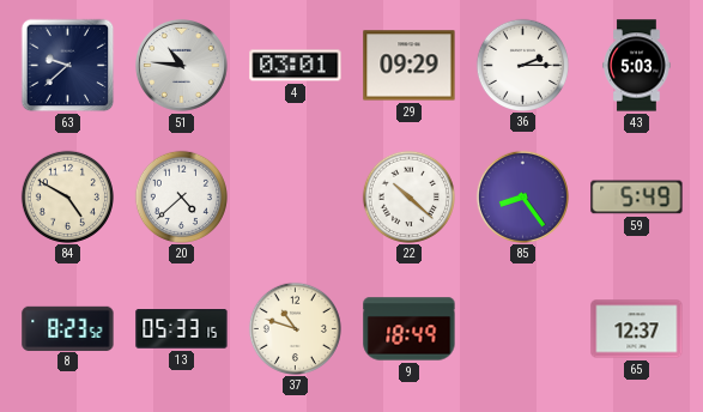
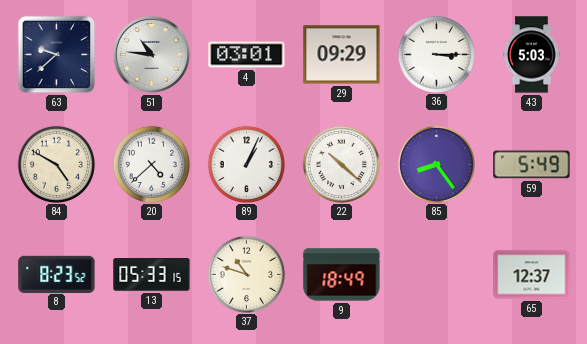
36: 2:15 -> 3:15 (436, 54)
89: none -> 1:04 (246, 164)
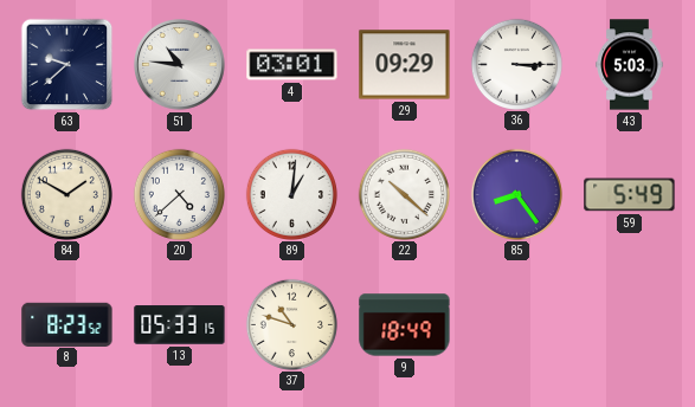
84: 4:50 -> 1:50 (66, 194)
89: 1:04 -> 1:01 (291, 194)
65: 12:37 -> none (532, 275)
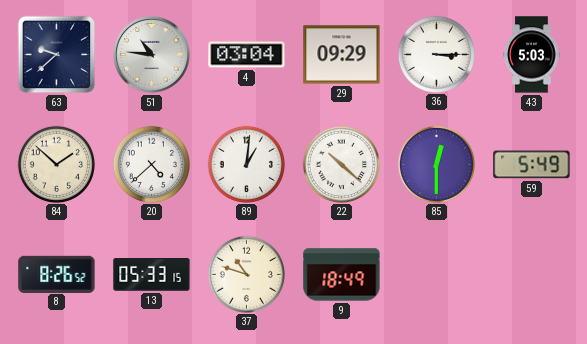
4: 03:01 -> 03:04 (247, 55)
84: 1:50 -> 1:52 (56, 164)
85: 8:24 -> 12:30 (436, 164)
8: 8:23 -> 8:26 (57, 274)
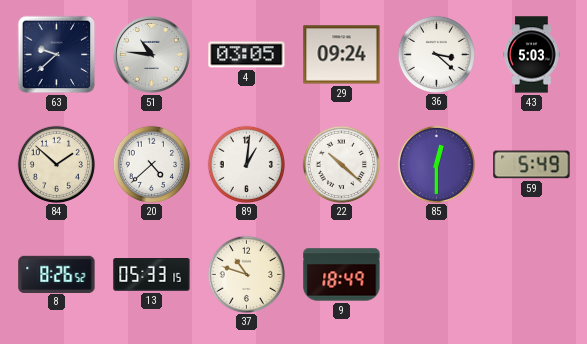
4: 03:04 -> 03:05 (247, 55)
29: 09:29 -> 09:24 (342, 55)
36: 3:15 -> 3:22 (436, 54)
